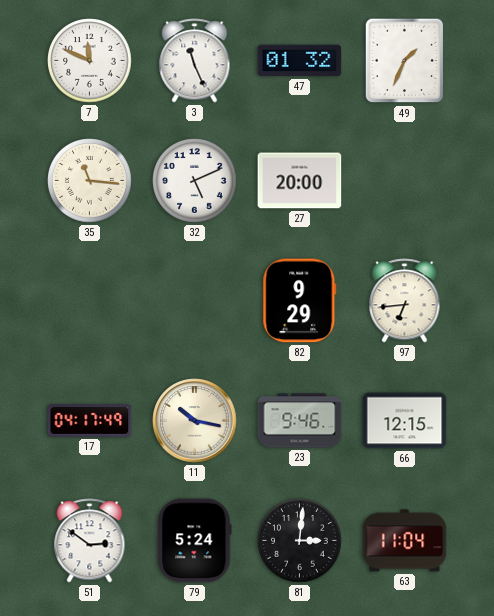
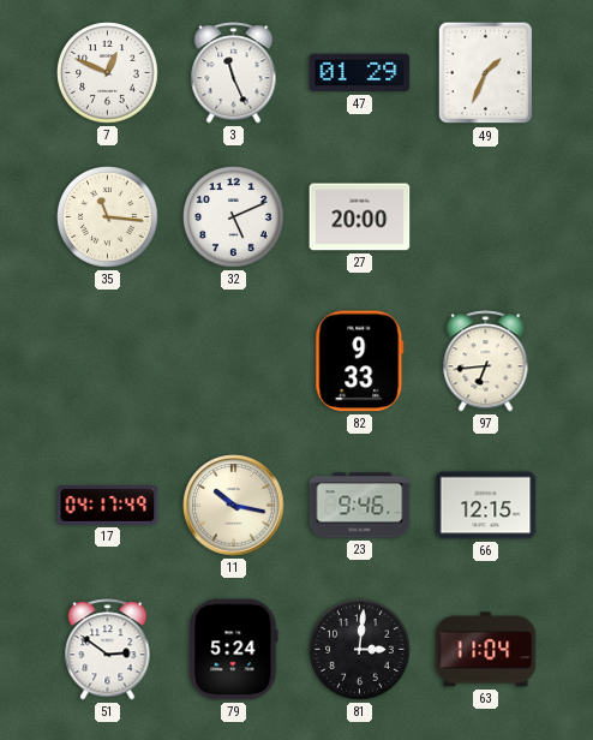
7: 11:49 -> 12:49 (108, 73)
47: 01:32 -> 01:29 (360, 73)
82: 9:29 -> 9:33 (360, 362)
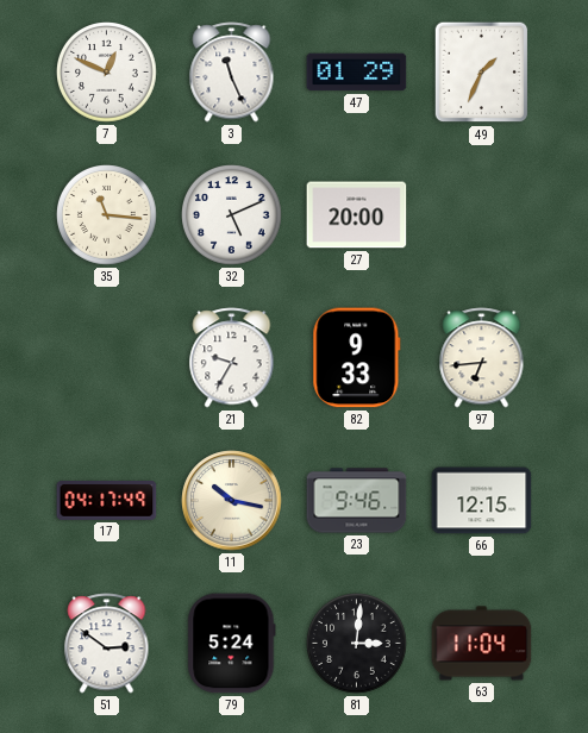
21: none -> 9:35 (232, 358)
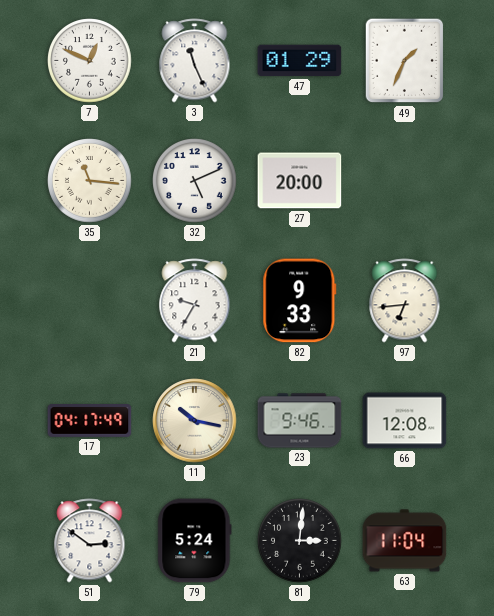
66: 12:15 -> 12:08 (405, 421)
